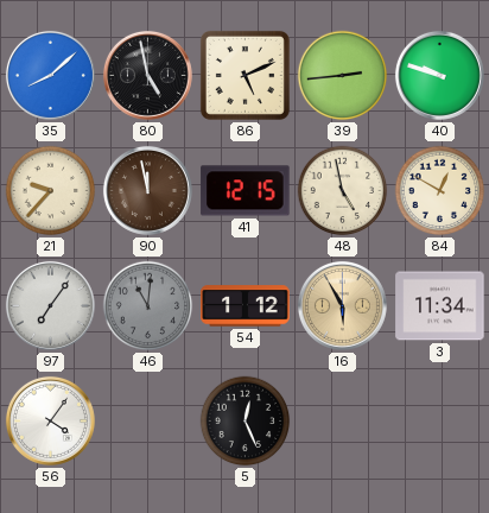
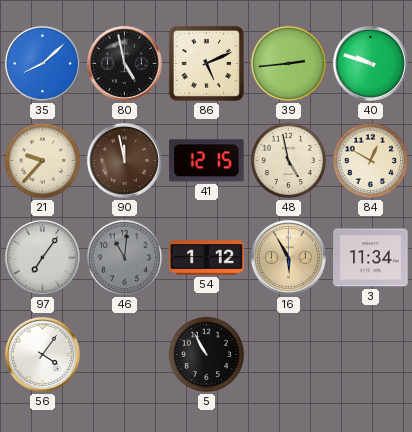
5: 12:26 -> 10:55 (207, 355)
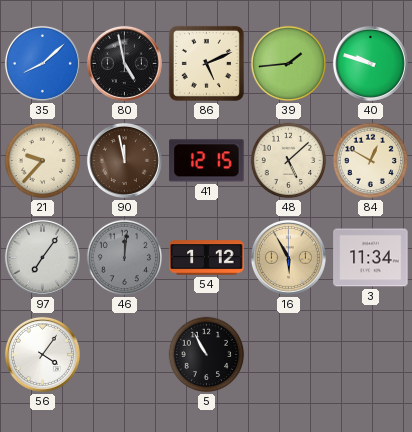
39: 2:44 -> 1:44 (289, 64)
48: 4:58 -> 5:08 (289, 161)
46: 11:01 -> 12:01 (125, 258)
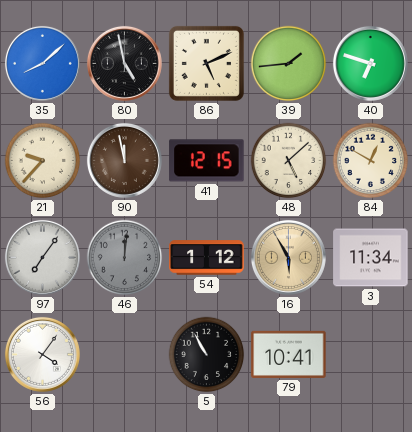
40: 9:48 -> 6:48 (370, 63)
79: none -> 10:41 (289, 354)
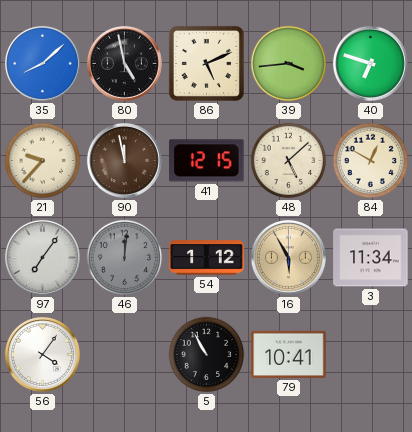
39: 1:44 -> 3:44 (289, 64)
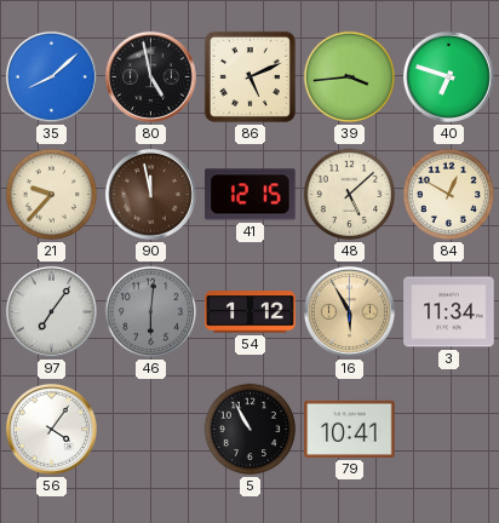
46: 12:01 -> 6:01 (151, 312)
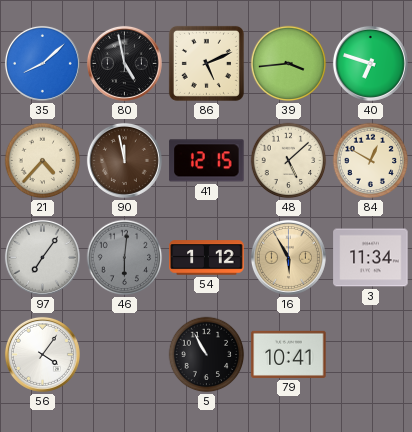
21: 9:37 -> 4:37 (43, 161)
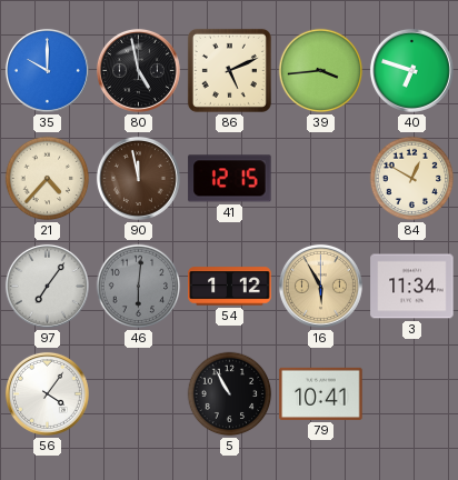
35: 8:08 -> 10:00 (47, 70)
48: 5:08 -> none (289, 161)
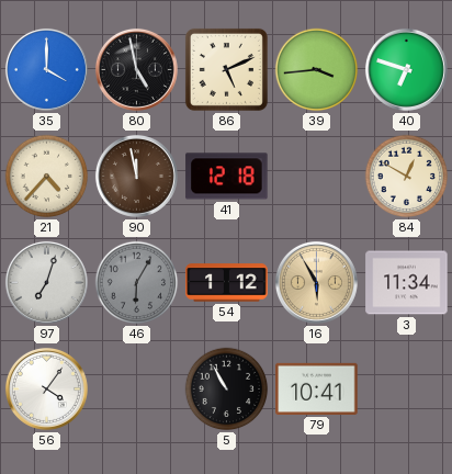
35: 10:00 -> 4:00 (46, 69)
41: 12:15 -> 12:18 (227, 177)
97: 7:06 -> 7:03 (46, 282)
46: 6:01 -> 6:05 (137, 283)
